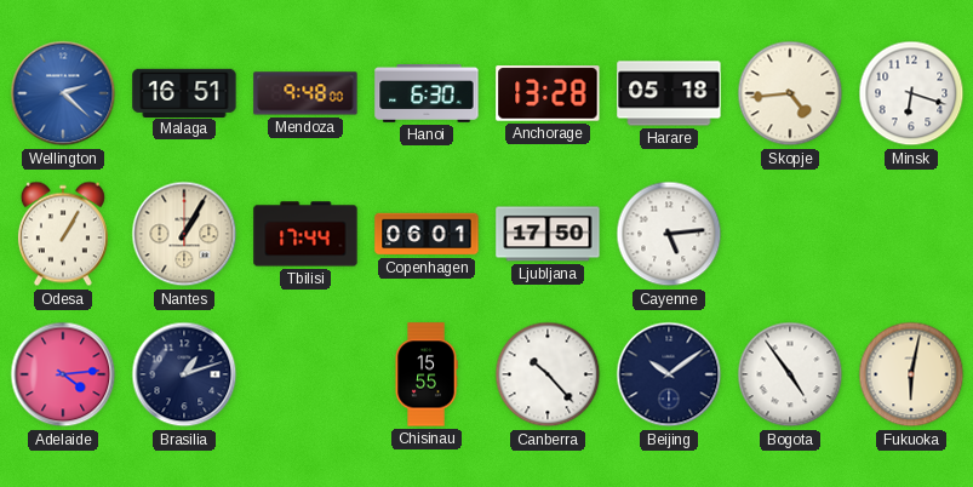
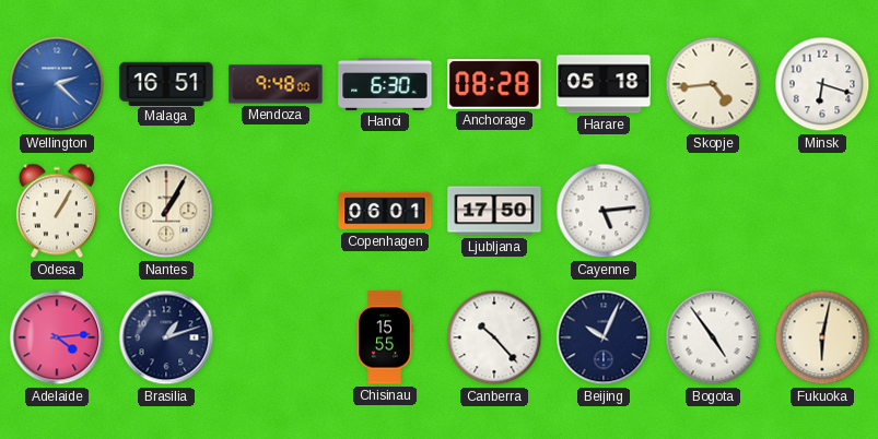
Anchorage: 13:28 -> 08:28 (494, 84)
Tbilisi: 17:44 -> none (305, 234)
Beijing: 10:09 -> 10:04 (604, 337)
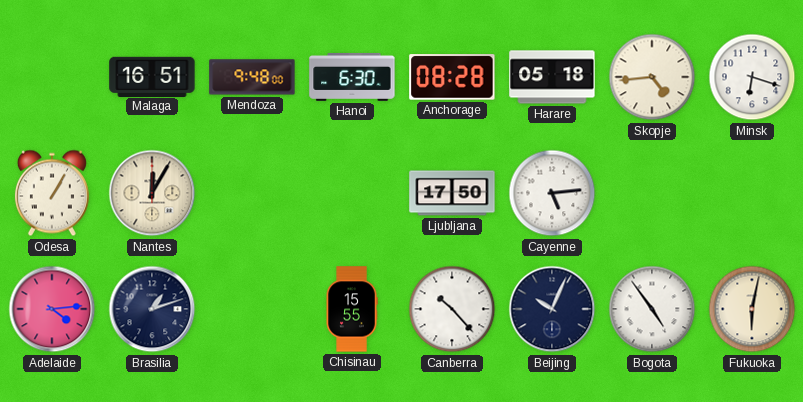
Wellington: 2:22 -> none (57, 84)
Nantes: 1:05 -> 12:05 (152, 193)
Copenhagen: 06:01 -> none (385, 211)
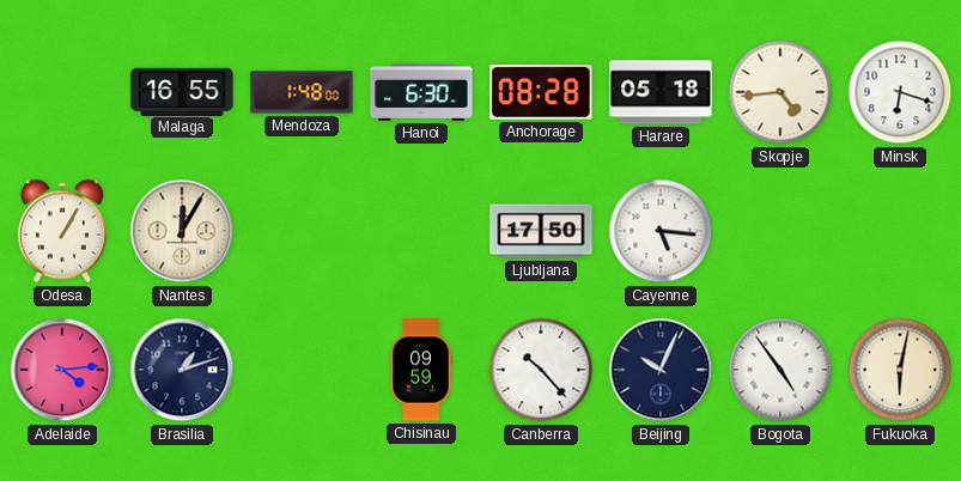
Malaga: 16:51 -> 16:55 (182, 91)
Mendoza: 9:48 -> 1:48 (302, 92)
Cayenne: 5:14 -> 5:16 (661, 231)
Chisinau: 15:55 -> 09:59 (421, 370)
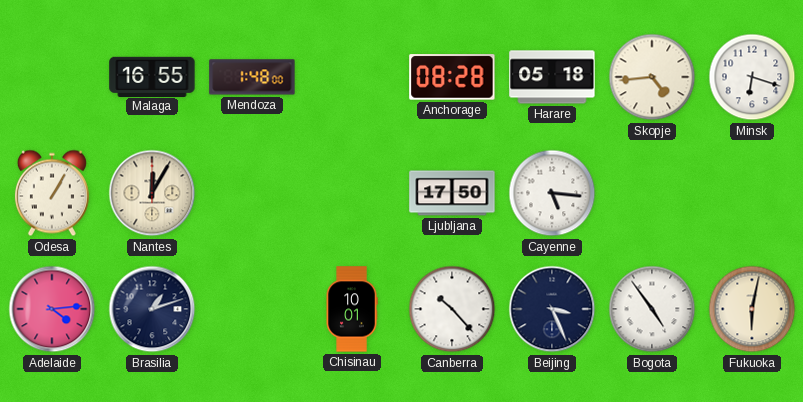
Hanoi: 6:30 -> none (421, 92)
Chisinau: 09:59 -> 10:01 (352, 309)
Beijing: 10:04 -> 3:26 (552, 309)
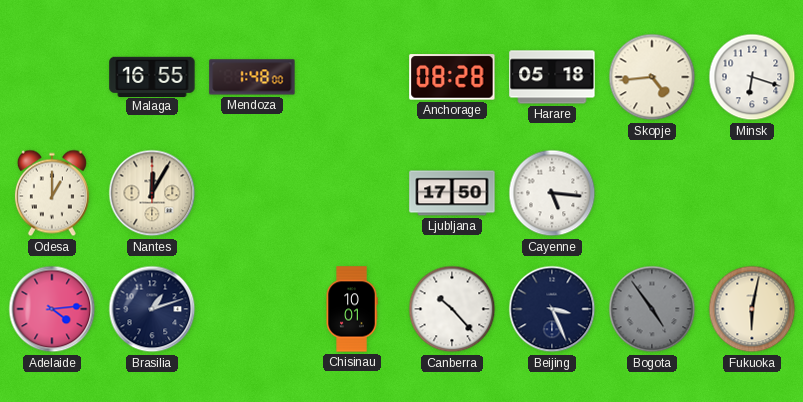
Odesa: 1:05 -> 1:00 (52, 193)
Bogota dial: white -> grey (652, 309)
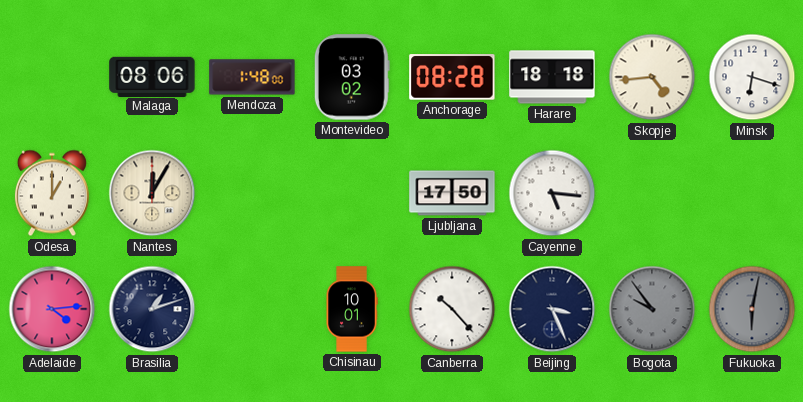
Malaga: 16:55 -> 08:06 (152, 76)
Montevideo: none -> 03:02 (352, 77)
Harare: 05:18 -> 18:18 (552, 77)
Bogota: 4:54 -> 9:54 (652, 309)
Fukuoka dial: cream -> grey (752, 309)
